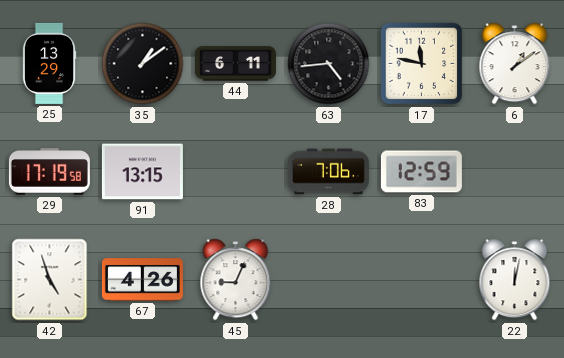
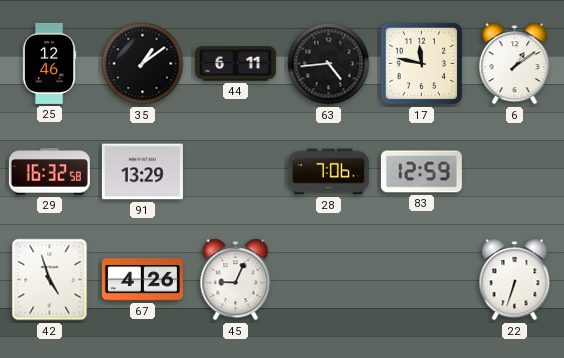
25: 13:29 -> 12:46 (49, 63)
29: 17:19 -> 16:32 (49, 172)
91: 13:15 -> 13:29 (142, 172)
22: 12:02 -> 6:33 (515, 280)
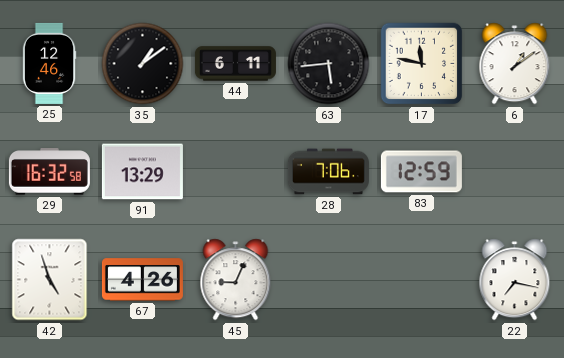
63: 4:44 -> 5:44 (329, 64)
22: 6:33 -> 7:17 (515, 280)
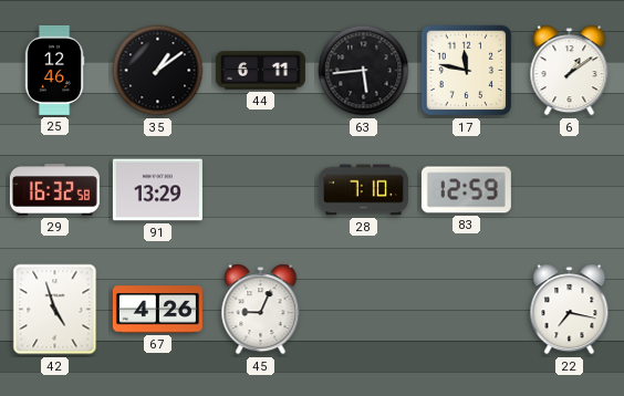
28: 7:06 -> 7:10 (363, 190)
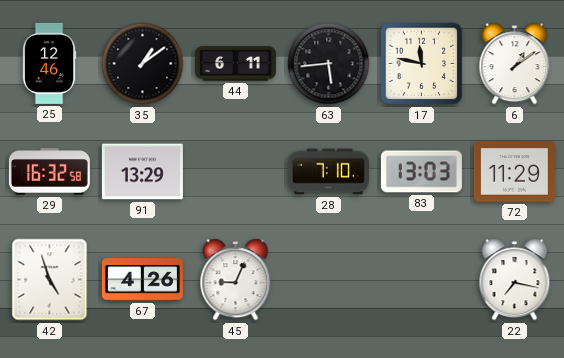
83: 12:59 -> 13:03 (421, 172)
72: none -> 11:29 (514, 172)
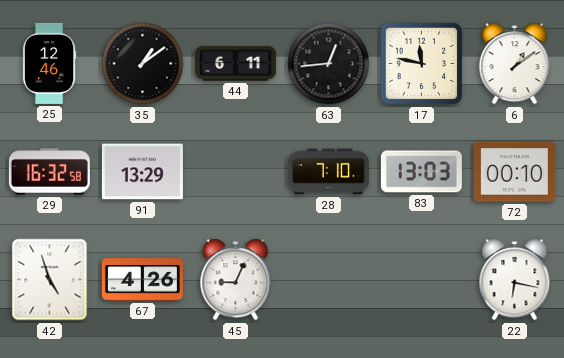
63: 5:44 -> 12:44 (329, 64)
72: 11:29 -> 00:10 (514, 172)
22: 7:17 -> 6:17 (515, 280)
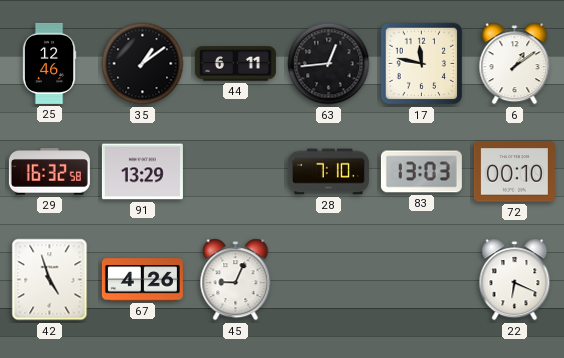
22: 6:17 -> 6:19 (515, 280)
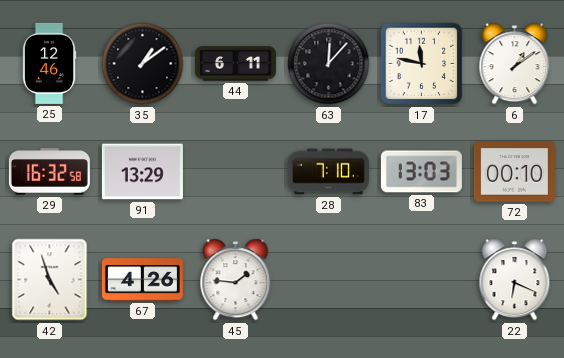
63: 12:44 -> 12:07 (329, 64)
45: 9:04 -> 1:46 (236, 280)
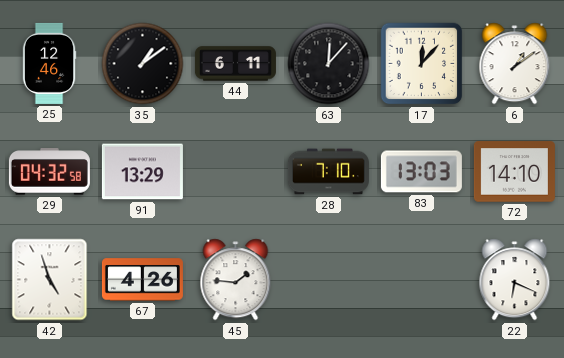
17: 11:47 -> 12:07 (422, 64)
29: 16:32 -> 04:32 (49, 172)
72: 00:10 -> 14:10 (514, 172)
